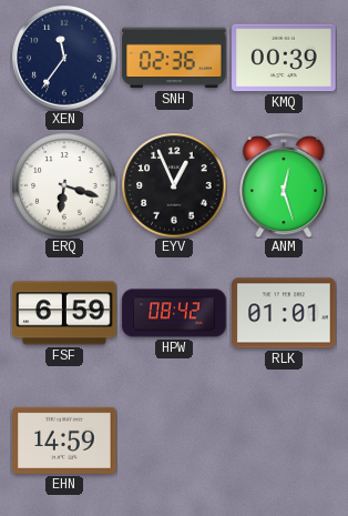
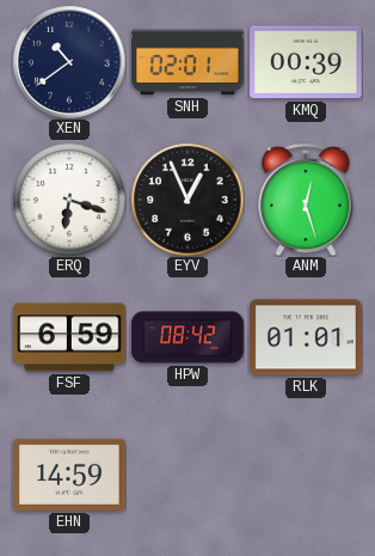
XEN: 11:36 -> 10:39 (69, 62)
SNH: 02:36 -> 02:01 (187, 62)
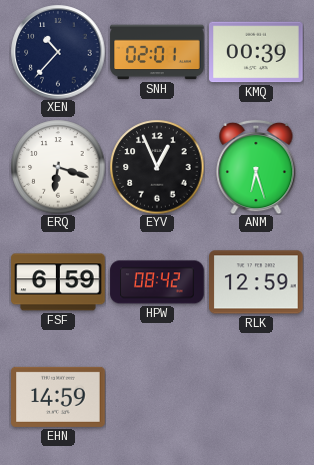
XEN: 10:39 -> 10:37 (58, 52)
ANM: 12:27 -> 6:27 (256, 167)
RLK: 01:01 -> 12:59 (256, 282)
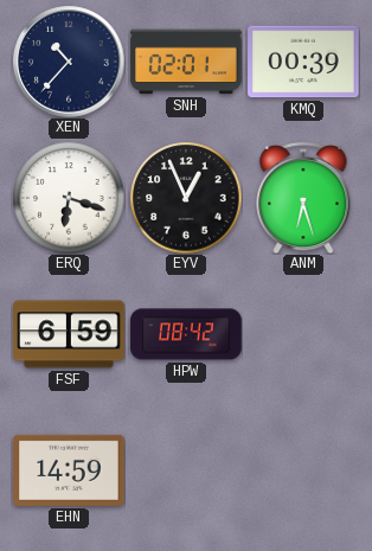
RLK: 12:59 -> none (256, 282)
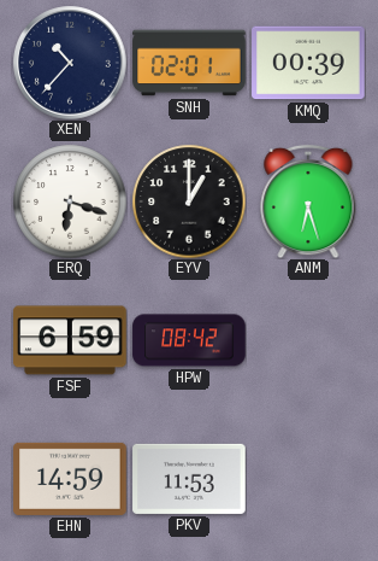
EYV: 12:56 -> 1:00 (189, 201)
PKV: none -> 11:53 (189, 479)
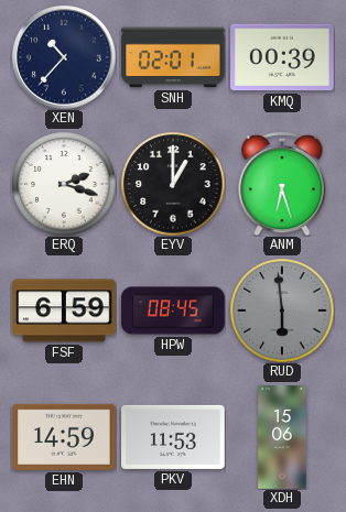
ERQ: 6:18 -> 2:18 (64, 184)
HPW: 08:42 -> 08:45 (173, 311)
RUD: none -> 5:59 (282, 311)
XDH: none -> 15:06 (282, 437)
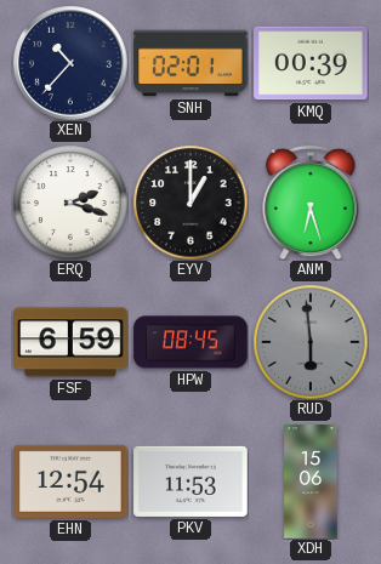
EHN: 14:59 -> 12:54 (70, 482)
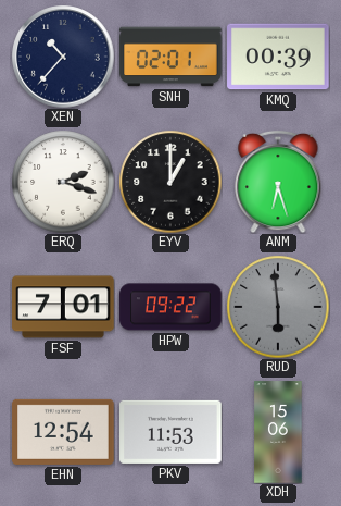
FSF: 6:59 -> 7:01 (63, 307)
HPW: 08:45 -> 09:22 (171, 307)
